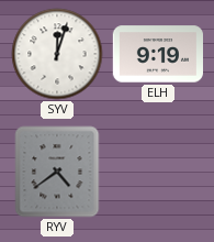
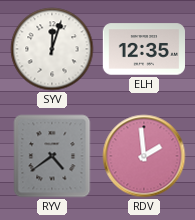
ELH: 9:19 -> 12:35 (143, 49)
RDV: none -> 1:59 (144, 156)
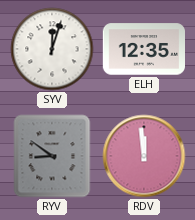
RYV: 4:39 -> 8:51 (52, 156)
RDV: 1:59 -> 11:59 (144, 156)
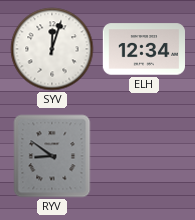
ELH: 12:35 -> 12:34 (143, 49)
RDV: 11:59 -> none (144, 156)
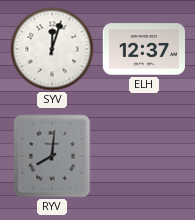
ELH: 12:34 -> 12:37 (143, 49)
RYV: 8:51 -> 8:01 (52, 156)
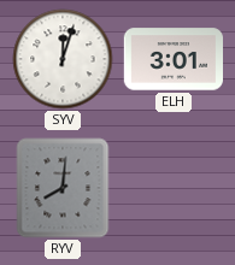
ELH: 12:37 -> 3:01 (172, 59)
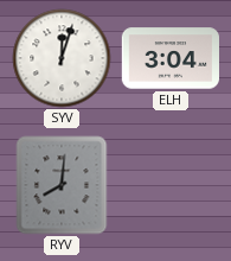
ELH: 3:01 -> 3:04 (169, 58)
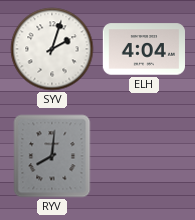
SYV: 12:03 -> 2:03 (52, 49)
ELH: 3:04 -> 4:04 (143, 49)
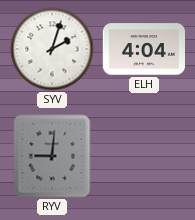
RYV: 8:01 -> 9:01 (52, 156)
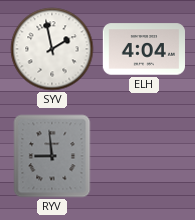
SYV: 2:03 -> 1:58 (52, 49)
RYV: 9:01 -> 8:59 (52, 156)
